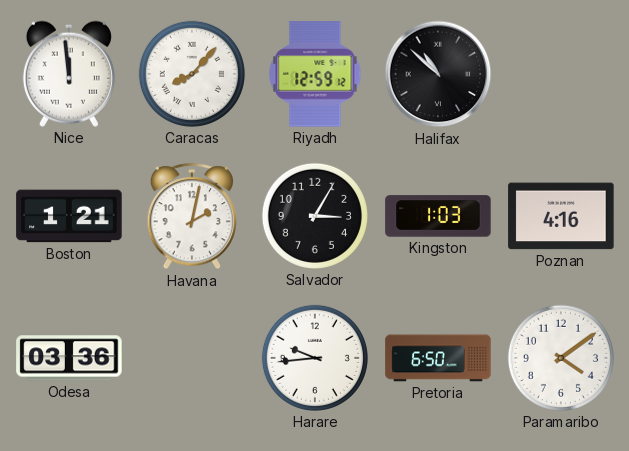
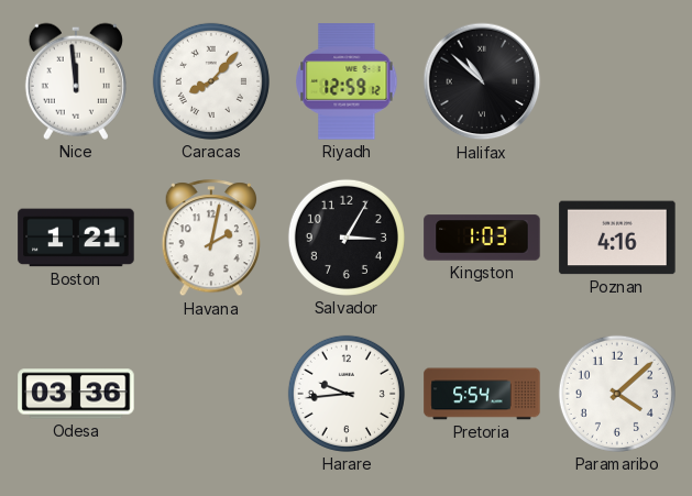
Pretoria: 6:50 -> 5:54 (482, 394)
Paramaribo: 4:09 -> 4:08 (617, 394)
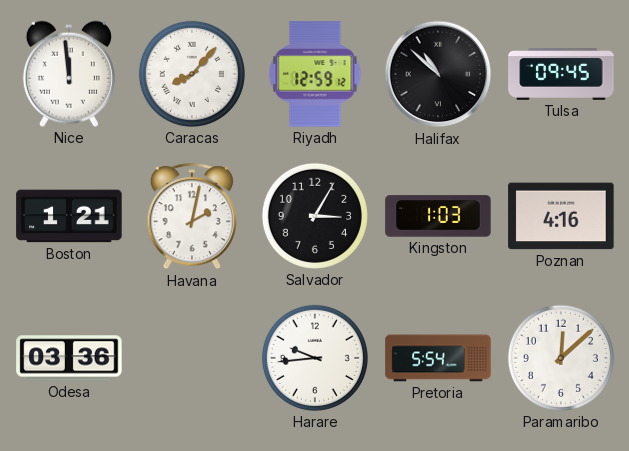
Tulsa: none -> 09:45 (561, 75)
Paramaribo: 4:08 -> 12:08 (561, 358)
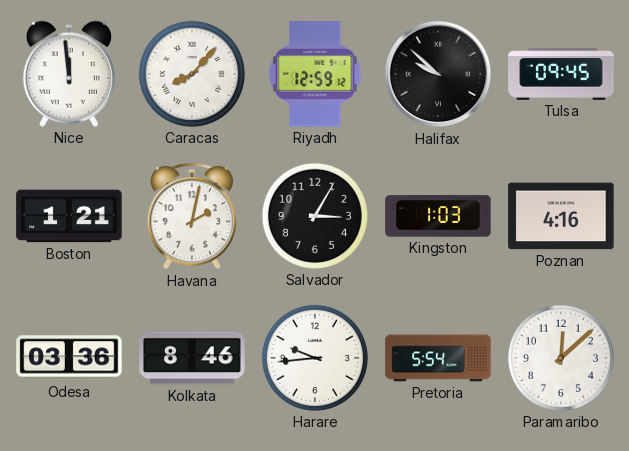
Halifax: 10:52 -> 9:52 (438, 74)
Kolkata: none -> 8:46 (192, 358)
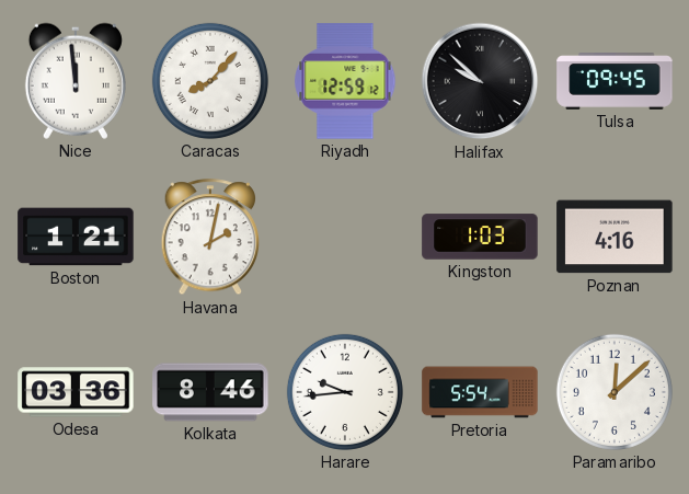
Salvador: 3:05 -> none (315, 216)
